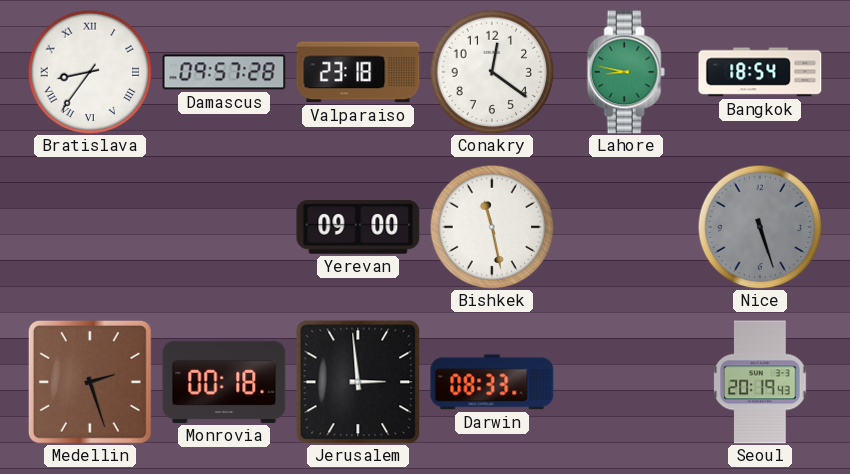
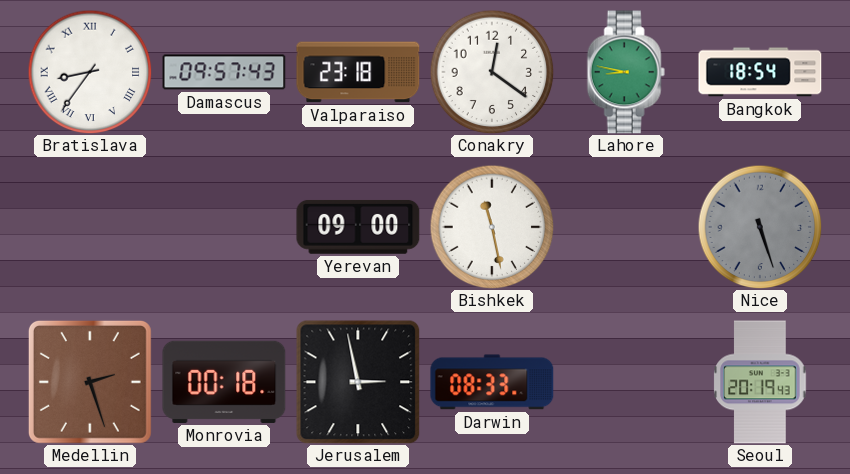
Damascus: 09:57:28 -> 09:57:43 (224, 72)
Jerusalem: 2:59 -> 2:58 (358, 382)
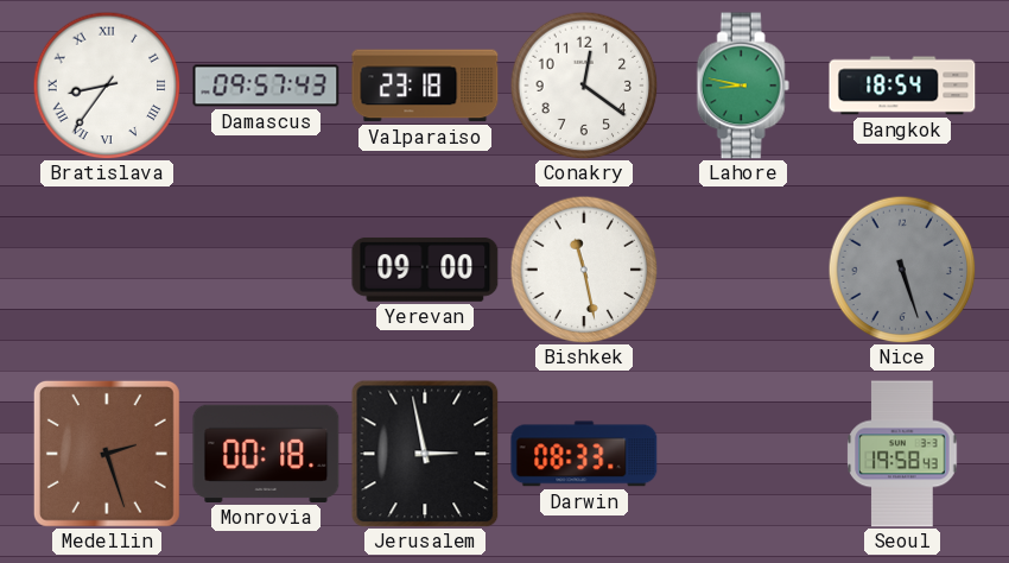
Seoul: 20:19 -> 19:58 (902, 454)
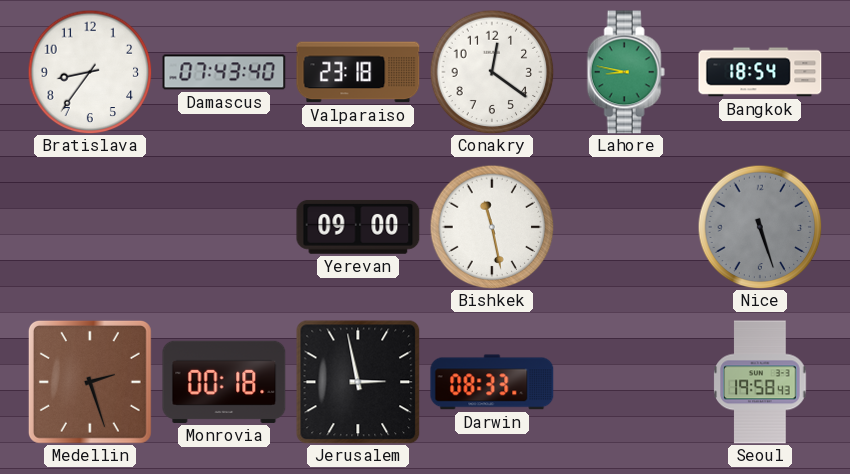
Bratislava numerals: Roman -> Arabic (90, 72)
Damascus: 09:57 -> 07:43 (224, 72)
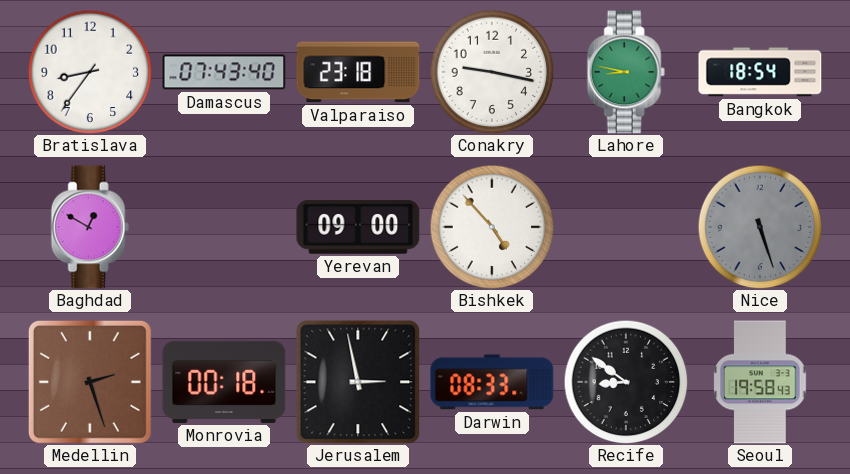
Conakry: 12:21 -> 9:17 (492, 72)
Baghdad: none -> 12:50 (90, 227)
Bishkek: 11:28 -> 4:53 (492, 227)
Recife: none -> 8:51 (626, 382)
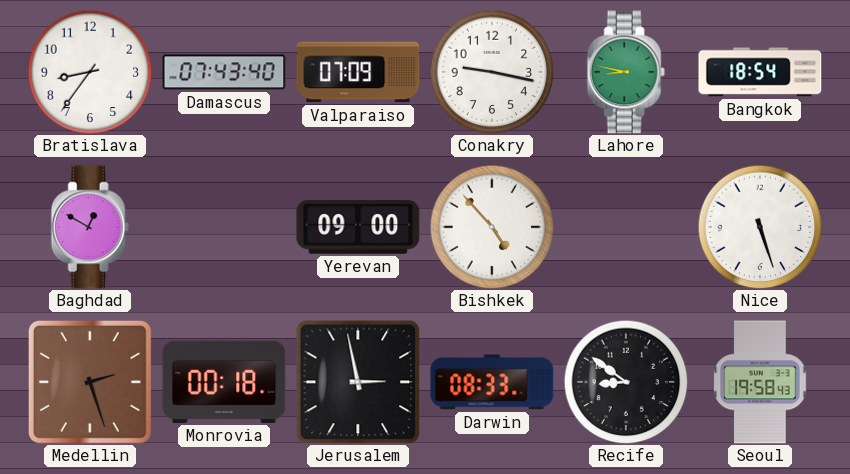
Valparaiso: 23:18 -> 07:09 (358, 72)
Nice dial: grey -> white (760, 227)
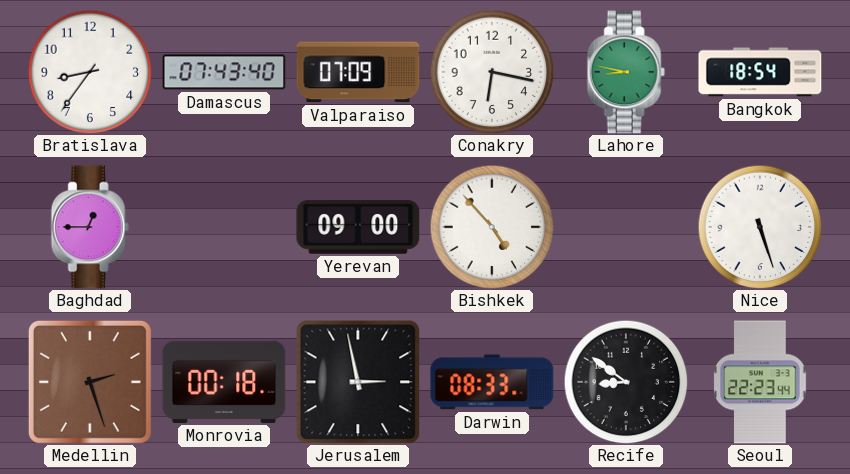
Conakry: 9:17 -> 6:17 (492, 72)
Baghdad: 12:50 -> 12:45 (90, 227)
Seoul: 19:58 -> 22:23 (760, 382)
